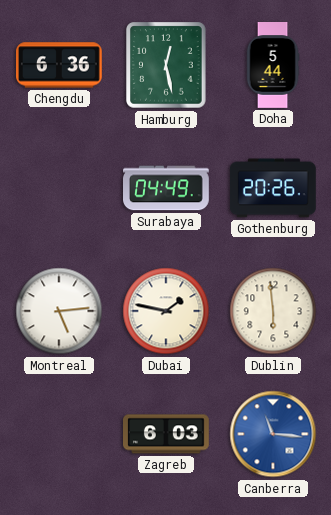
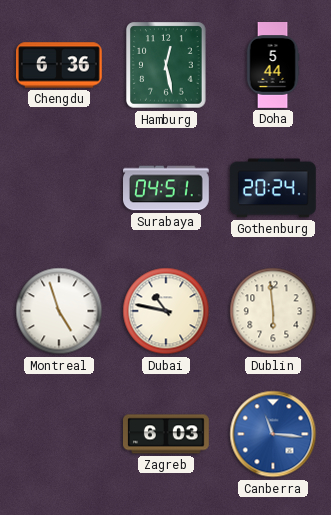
Surabaya: 04:49 -> 04:51 (167, 188)
Gothenburg: 20:26 -> 20:24 (273, 188)
Montreal: 5:14 -> 4:57 (59, 311)
Dubai: 1:47 -> 10:47 (166, 311)
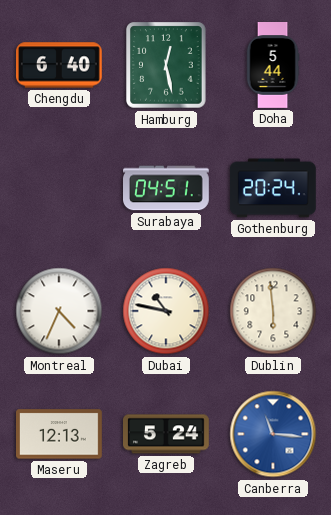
Chengdu: 6:36 -> 6:40 (60, 65)
Montreal: 4:57 -> 4:34 (59, 311)
Maseru: none -> 12:13 (60, 434)
Zagreb: 6:03 -> 5:24 (167, 434)
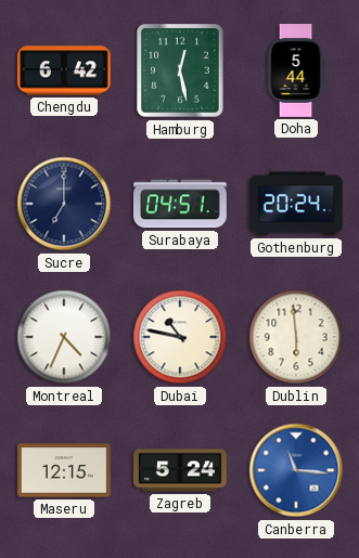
Chengdu: 6:40 -> 6:42 (65, 70)
Sucre: none -> 7:00 (64, 204)
Maseru: 12:13 -> 12:15 (65, 470)
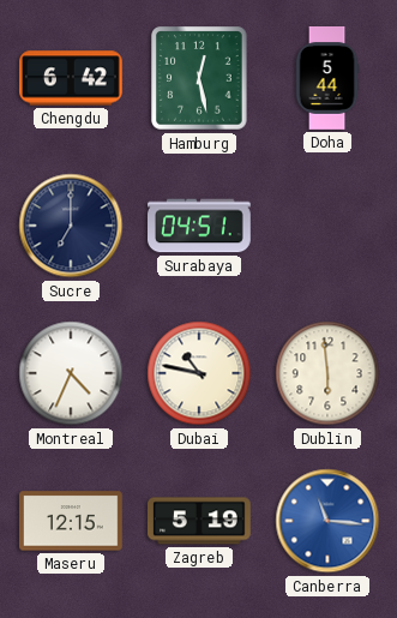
Gothenburg: 20:24 -> none (296, 204)
Zagreb: 5:24 -> 5:19 (200, 521)
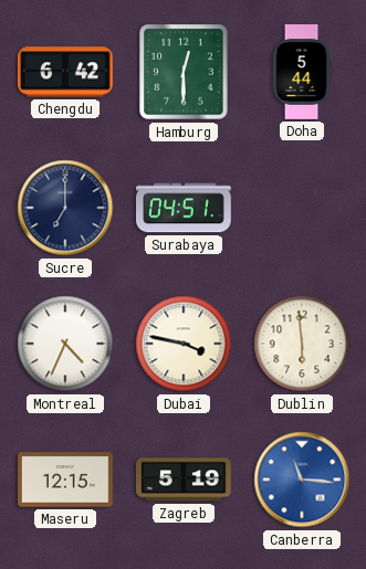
Hamburg: 12:28 -> 12:30 (184, 72)
Dubai: 10:47 -> 3:47 (184, 344)
